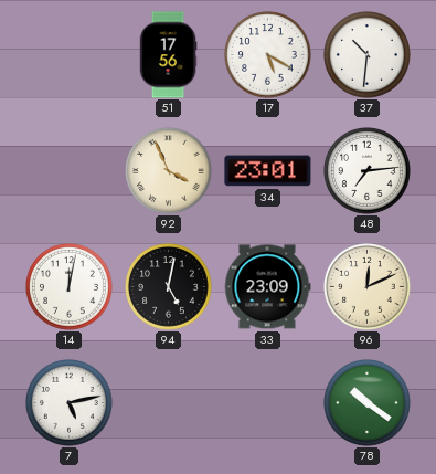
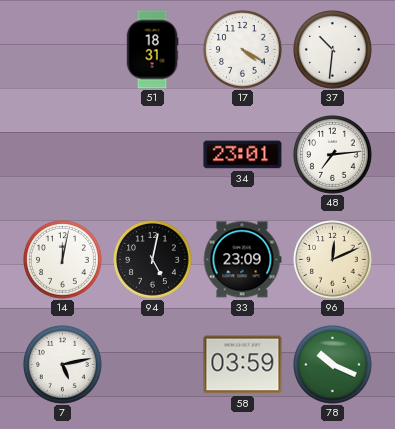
51: 17:56 -> 18:31 (152, 50)
17: 5:20 -> 4:20 (243, 50)
92: 3:56 -> none (169, 171)
58: none -> 03:59 (243, 365)
78: 10:21 -> 10:19 (333, 365)
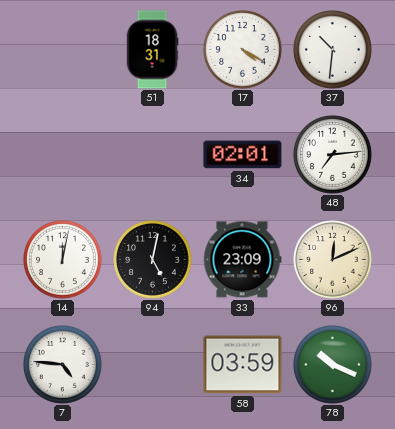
34: 23:01 -> 02:01 (243, 155)
7: 5:13 -> 4:46 (63, 365)
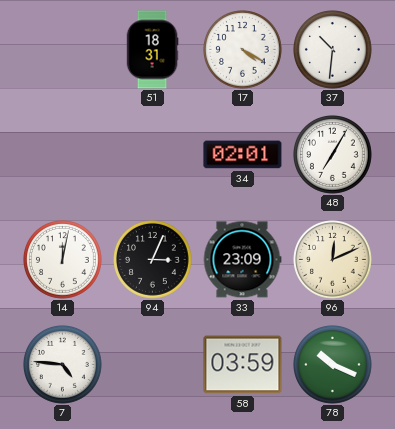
48: 7:14 -> 7:05 (333, 155)
94: 5:02 -> 3:04 (153, 260)
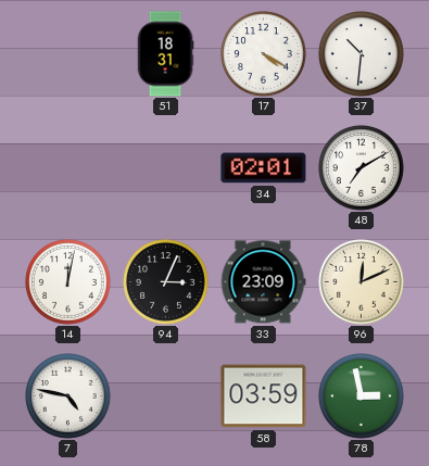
48: 7:05 -> 7:10 (362, 168)
7: 4:46 -> 4:47 (68, 396)
78: 10:19 -> 2:58 (362, 396)
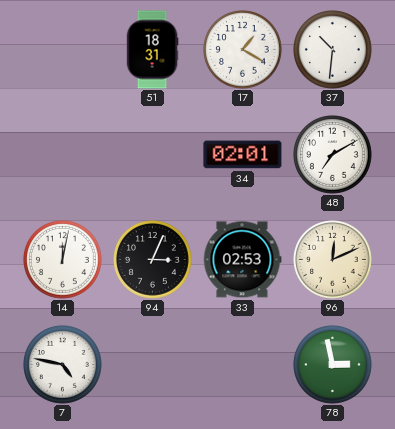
17: 4:20 -> 1:20 (243, 50)
33: 23:09 -> 02:53 (242, 260)
58: 03:59 -> none (264, 396)
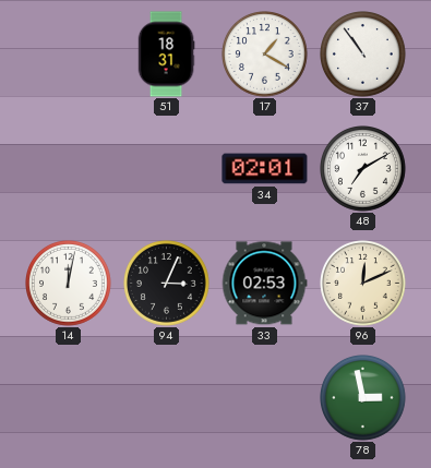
37: 10:31 -> 10:54 (363, 55)
7: 4:47 -> none (63, 365)
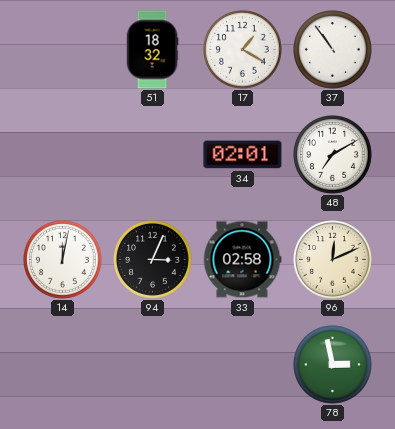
51: 18:31 -> 18:32 (152, 50)
33: 02:53 -> 02:58 (242, 260)
